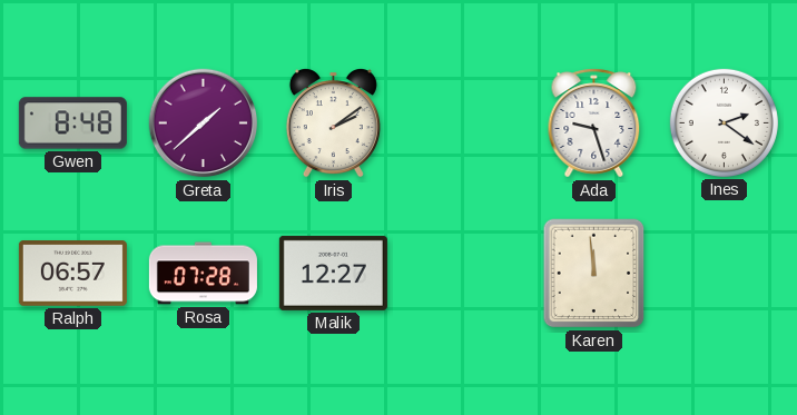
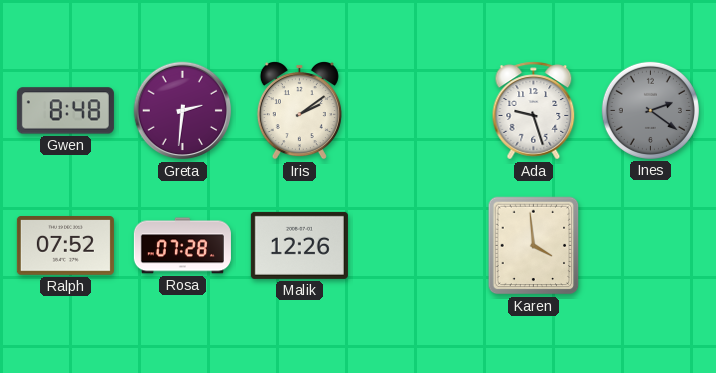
Greta: 1:38 -> 2:31 (183, 111)
Ines dial: white -> grey (650, 110)
Ralph: 06:57 -> 07:52 (65, 246)
Malik: 12:27 -> 12:26 (299, 245)
Karen: 11:59 -> 3:59 (534, 246)
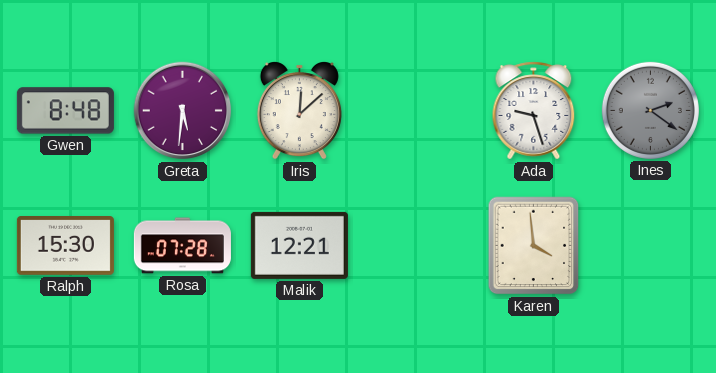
Greta: 2:31 -> 5:31 (183, 111)
Iris: 2:09 -> 12:08 (299, 111)
Ralph: 07:52 -> 15:30 (65, 246)
Malik: 12:26 -> 12:21 (299, 245)
